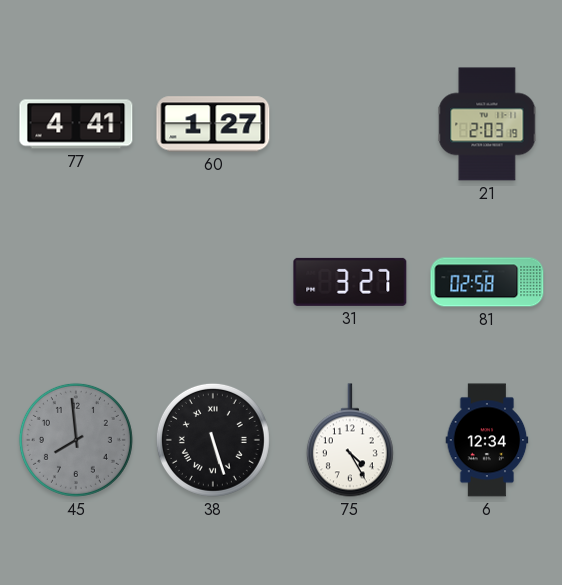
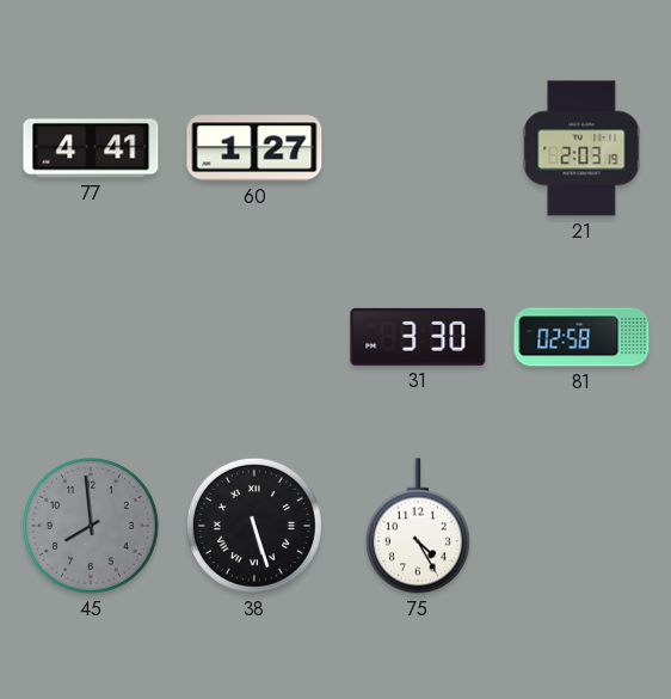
31: 3:27 -> 3:30 (418, 337)
6: 12:34 -> none (487, 440)
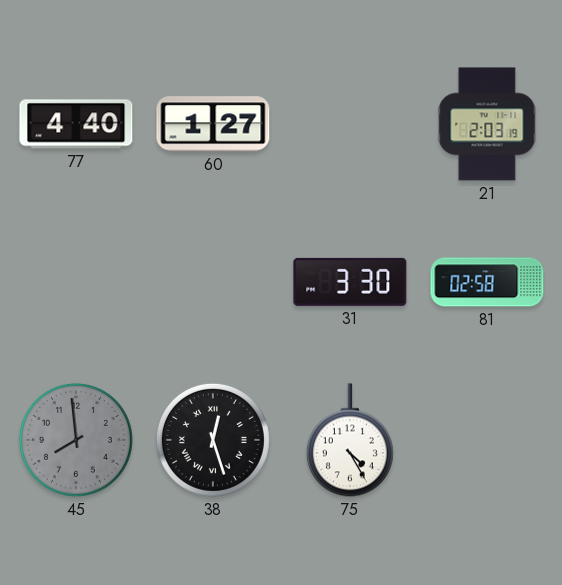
77: 4:41 -> 4:40 (76, 124)
38: 5:27 -> 12:27 (213, 440)
